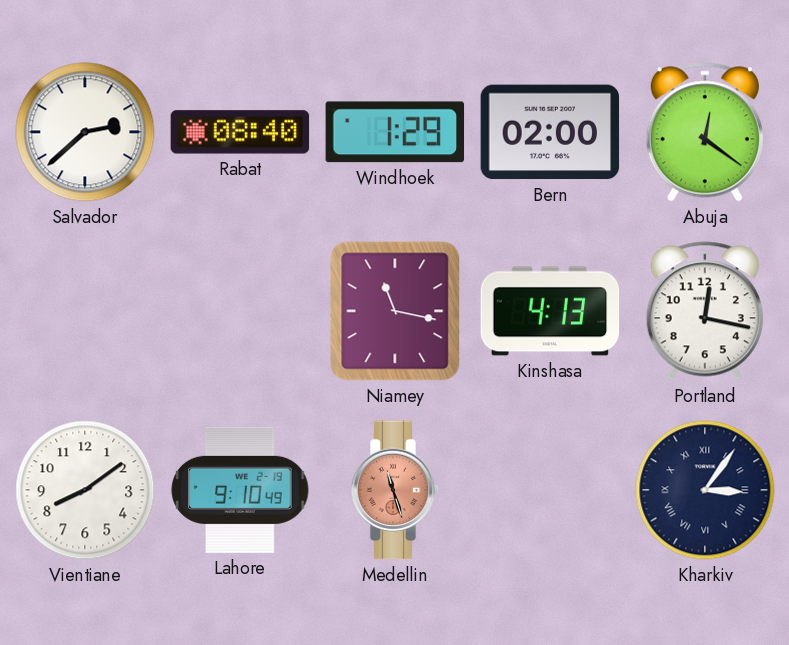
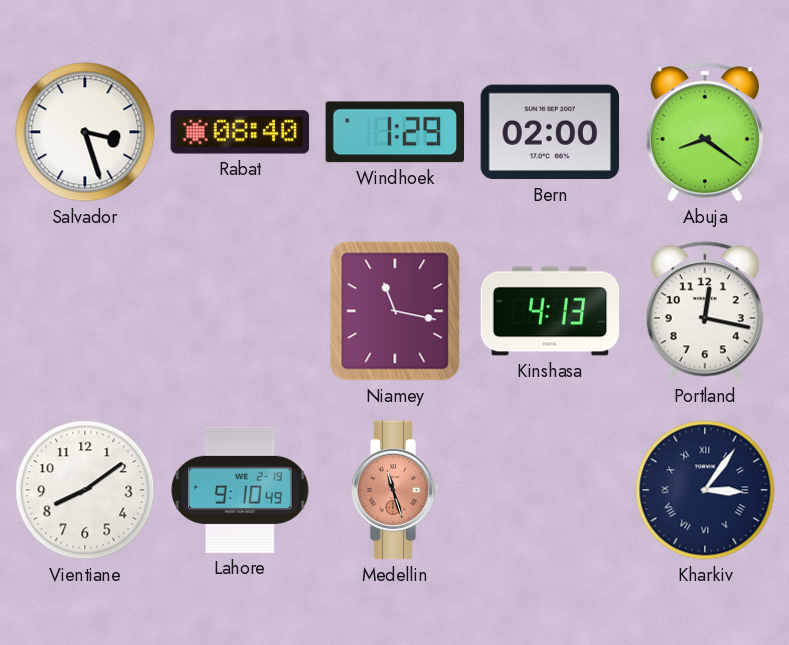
Salvador: 2:38 -> 3:27 (85, 132)
Abuja: 12:21 -> 8:21 (705, 132)
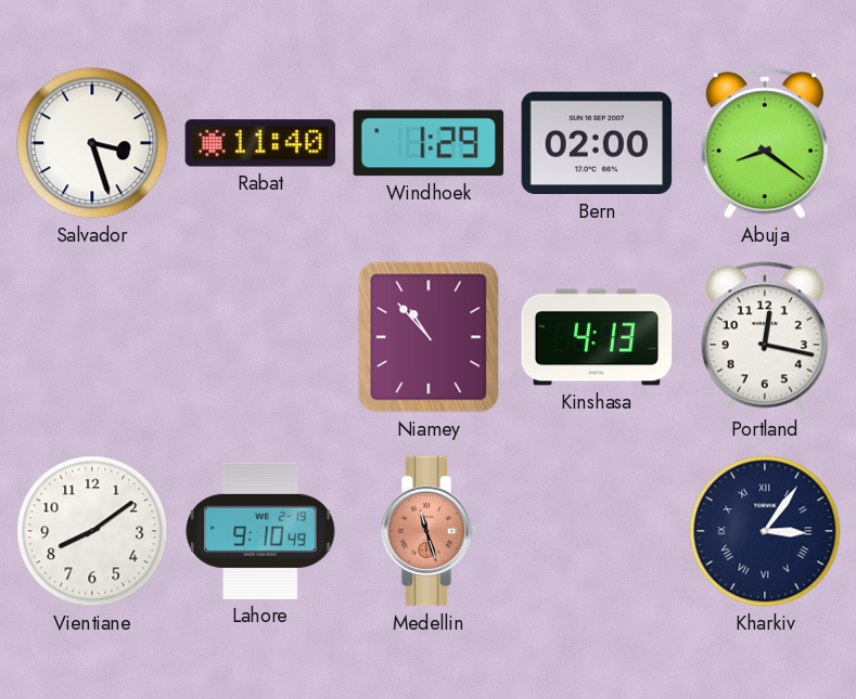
Rabat: 08:40 -> 11:40 (260, 143)
Niamey: 11:17 -> 10:53 (429, 337)
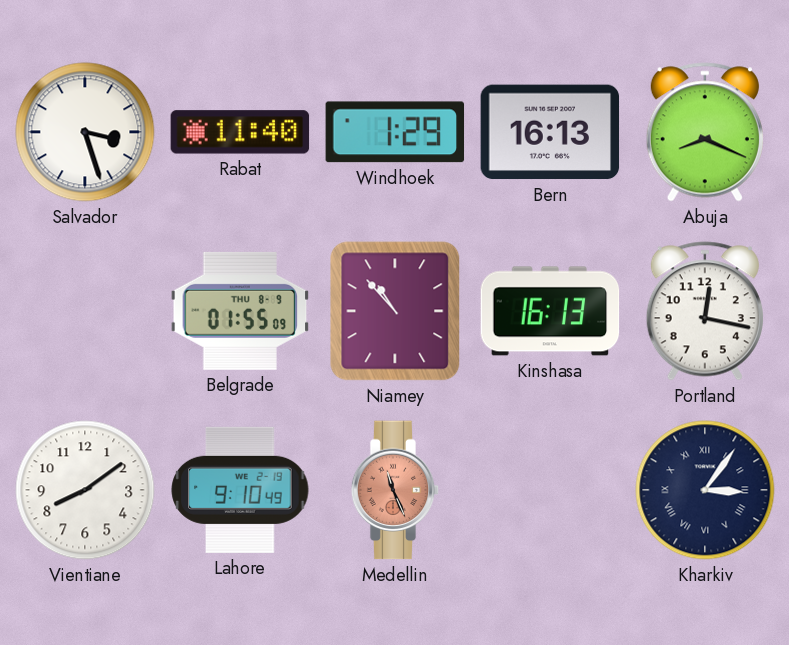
Bern: 02:00 -> 16:13 (550, 132)
Abuja: 8:21 -> 8:19 (705, 132)
Belgrade: none -> 01:55 (240, 311)
Kinshasa: 4:13 -> 16:13 (550, 311)
Medellin: 11:27 -> 11:26 (395, 490)
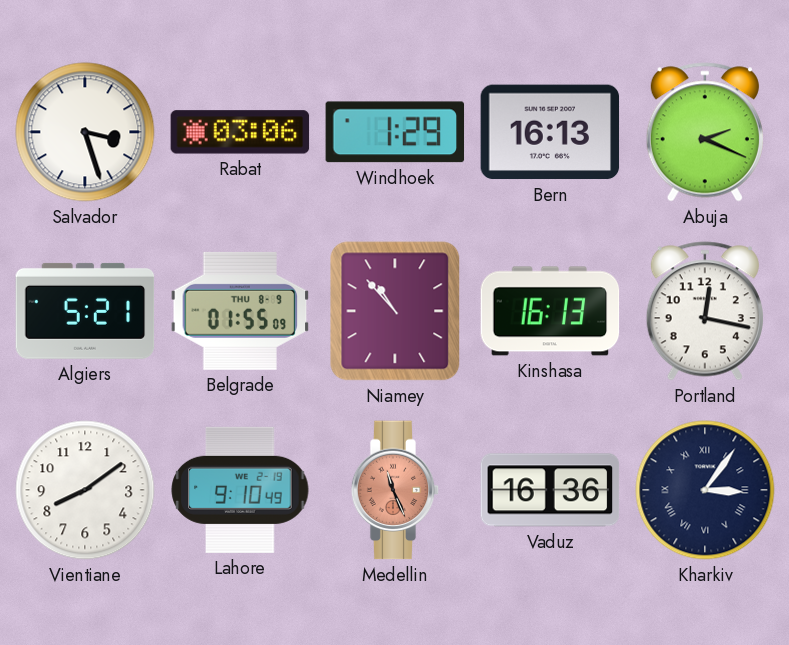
Rabat: 11:40 -> 03:06 (240, 132)
Abuja: 8:19 -> 2:19 (705, 132)
Algiers: none -> 5:21 (85, 311)
Vaduz: none -> 16:36 (550, 490)
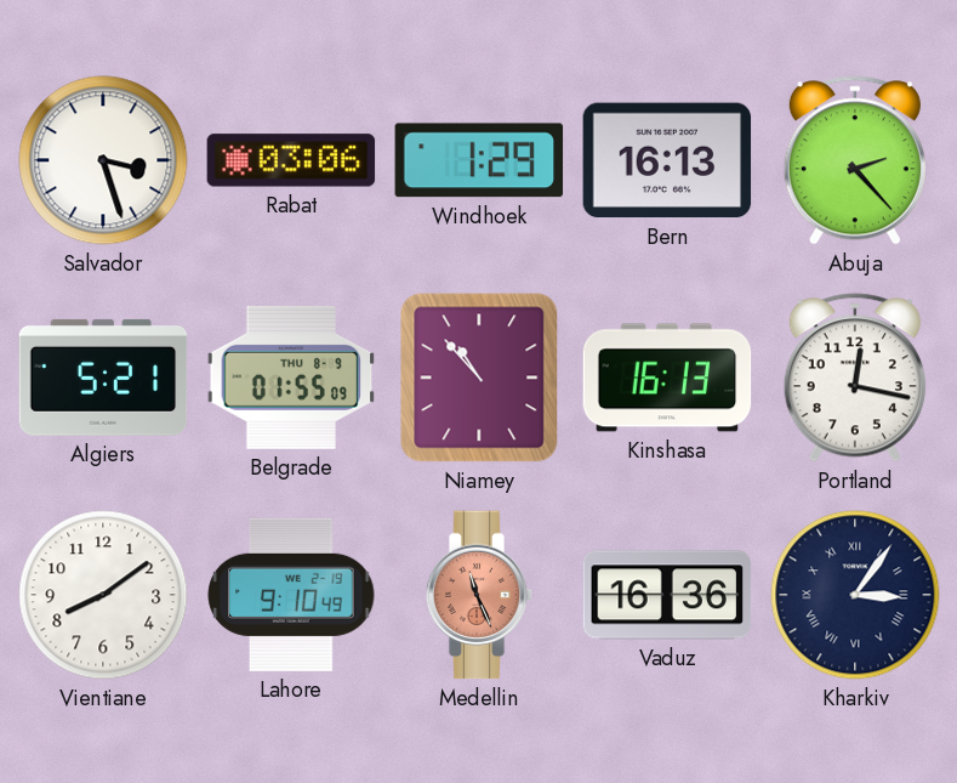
Abuja: 2:19 -> 2:23 (855, 160)
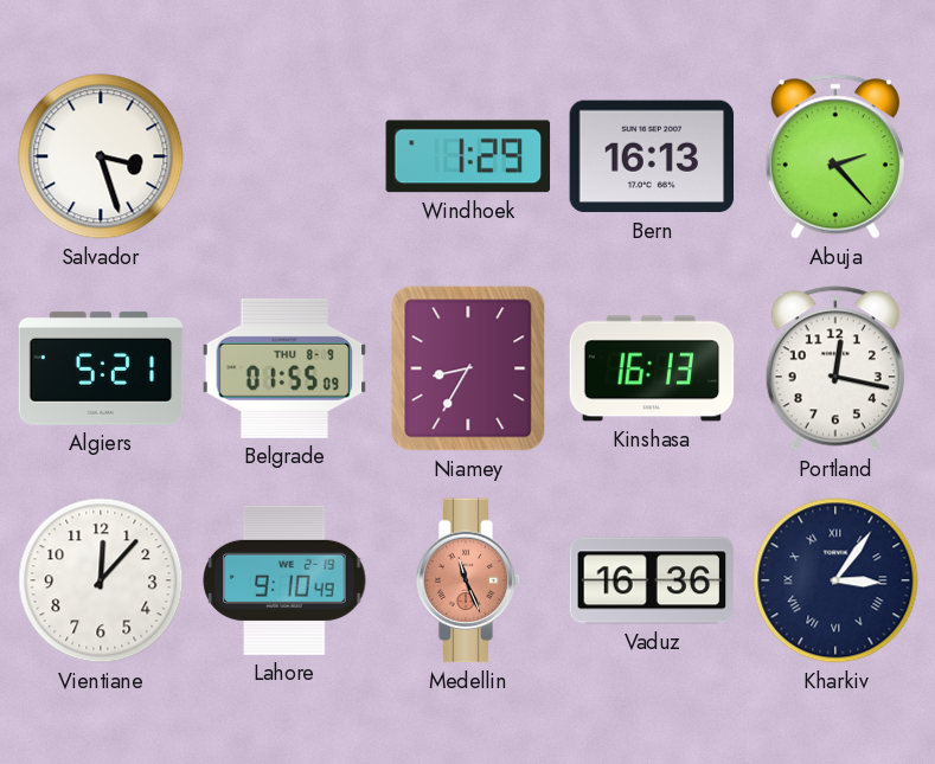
Rabat: 03:06 -> none (291, 160)
Niamey: 10:53 -> 8:35 (468, 368)
Vientiane: 8:09 -> 12:07 (101, 580)
